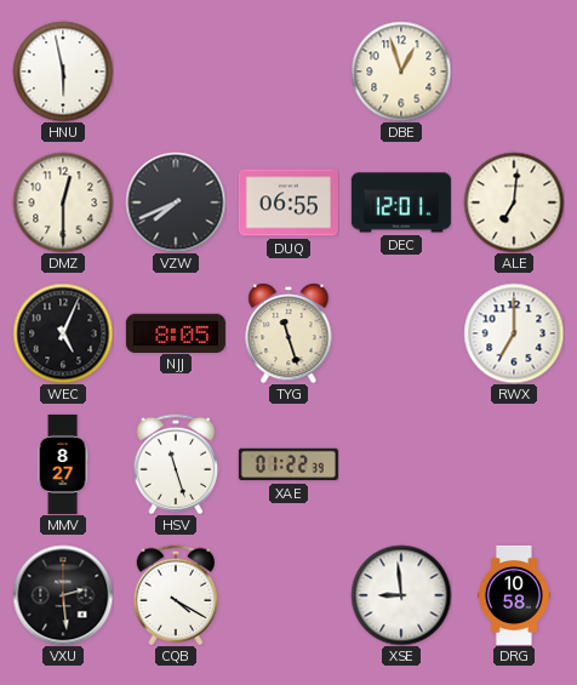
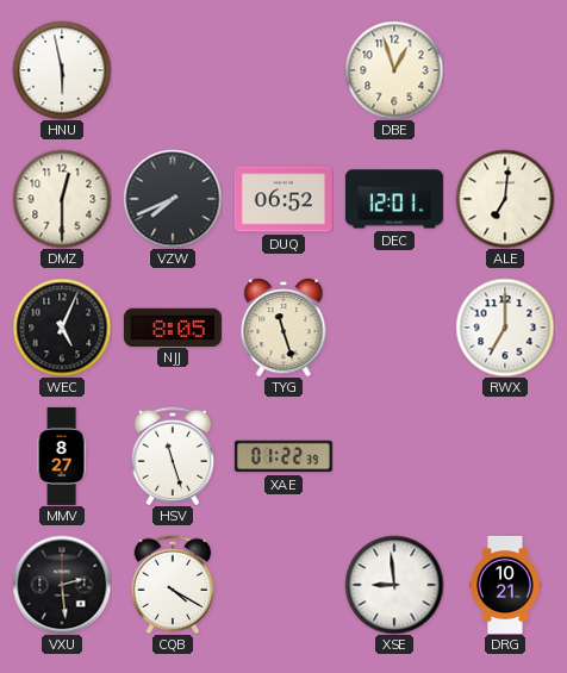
DUQ: 06:55 -> 06:52 (283, 199)
DRG: 10:58 -> 10:21 (506, 585)
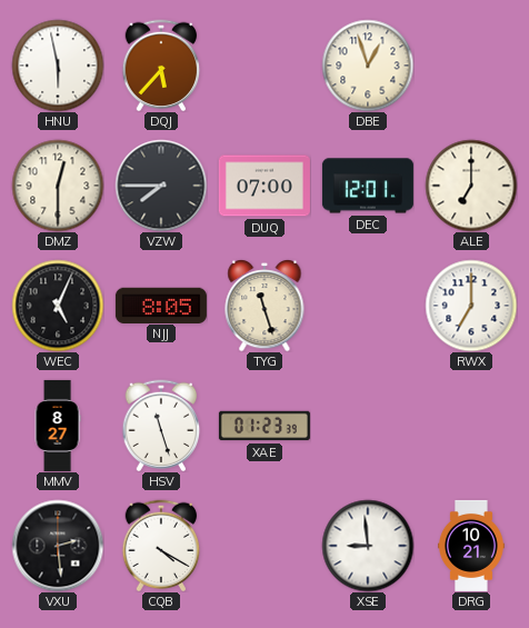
DQJ: none -> 5:37 (161, 66)
VZW: 7:41 -> 7:45 (161, 186)
DUQ: 06:52 -> 07:00 (264, 186)
ALE: 7:01 -> 7:00 (471, 186)
XAE: 01:22 -> 01:23 (264, 426)
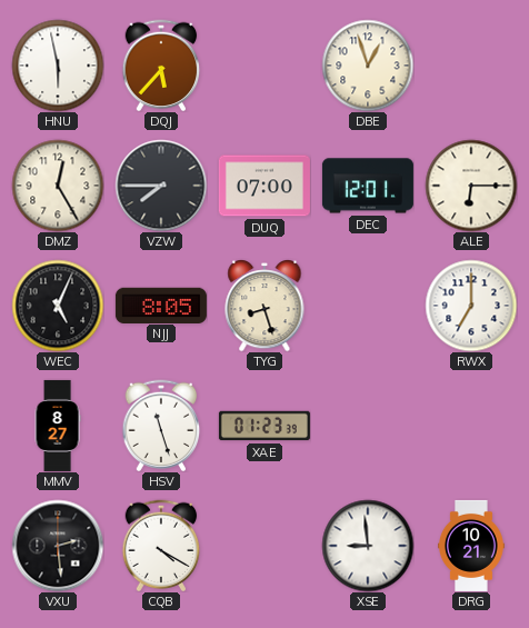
DMZ: 12:30 -> 12:25 (58, 186)
ALE: 7:00 -> 6:15 (471, 186)
TYG: 11:27 -> 8:27 (264, 306)
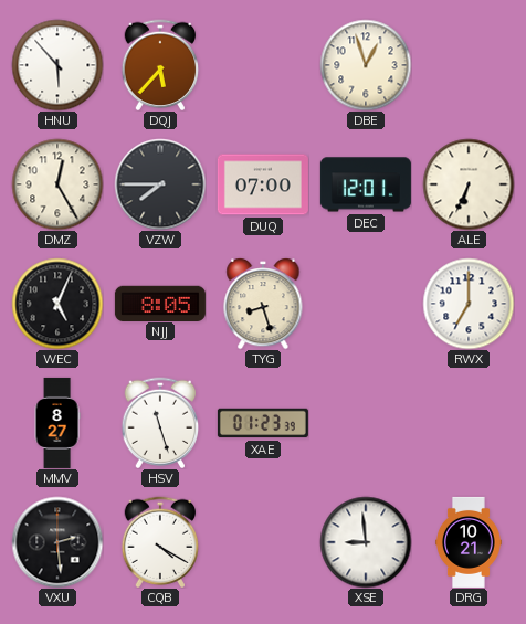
HNU: 5:58 -> 5:53 (57, 65)
ALE: 6:15 -> 6:34 (469, 184)
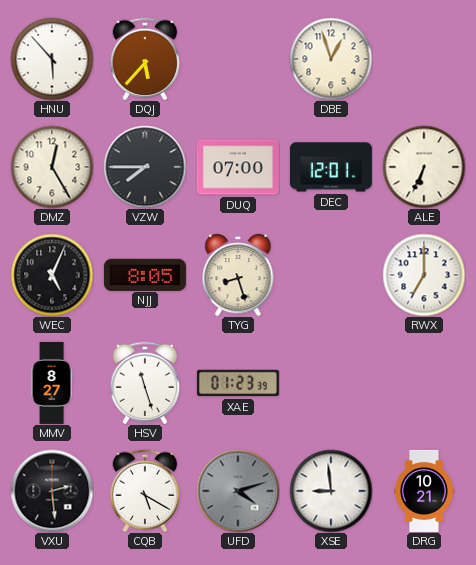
CQB: 4:20 -> 5:20 (145, 491)
UFD: none -> 4:12 (238, 491)
